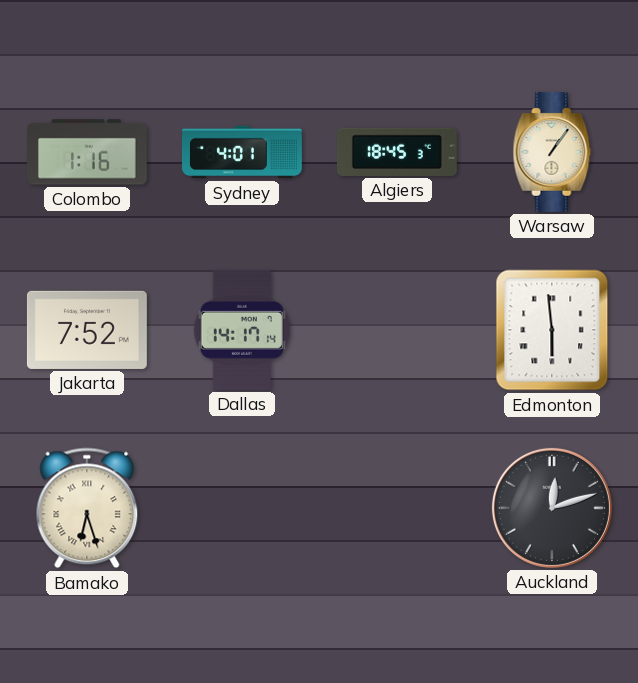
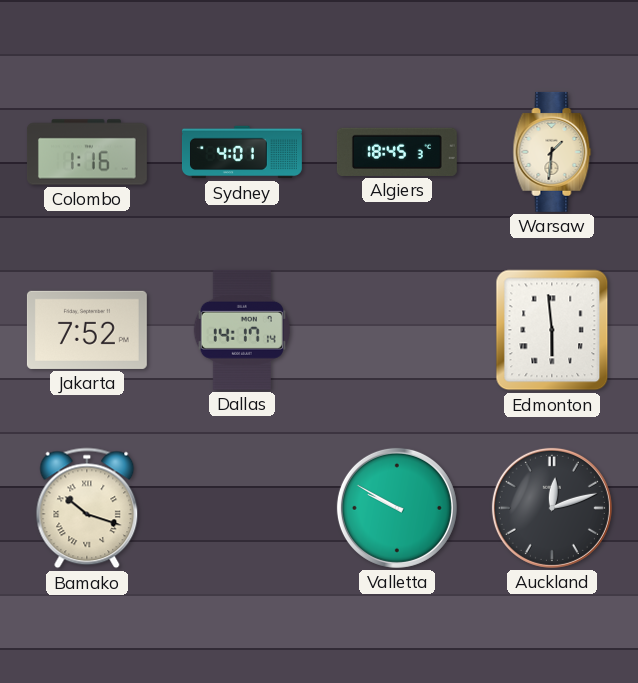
Warsaw: 1:06 -> 1:31 (552, 152)
Bamako: 6:27 -> 10:18 (87, 508)
Valletta: none -> 9:50 (397, 508)
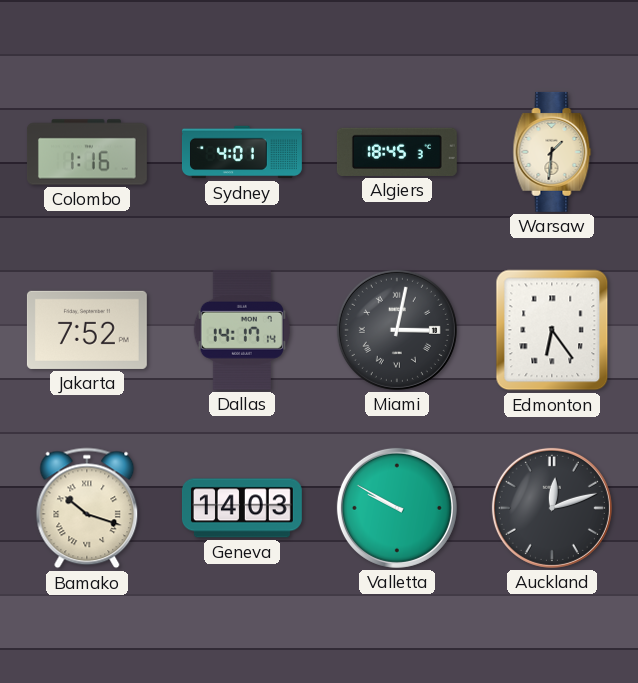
Miami: none -> 3:02 (397, 330)
Edmonton: 5:59 -> 6:24 (552, 330)
Geneva: none -> 14:03 (242, 508)
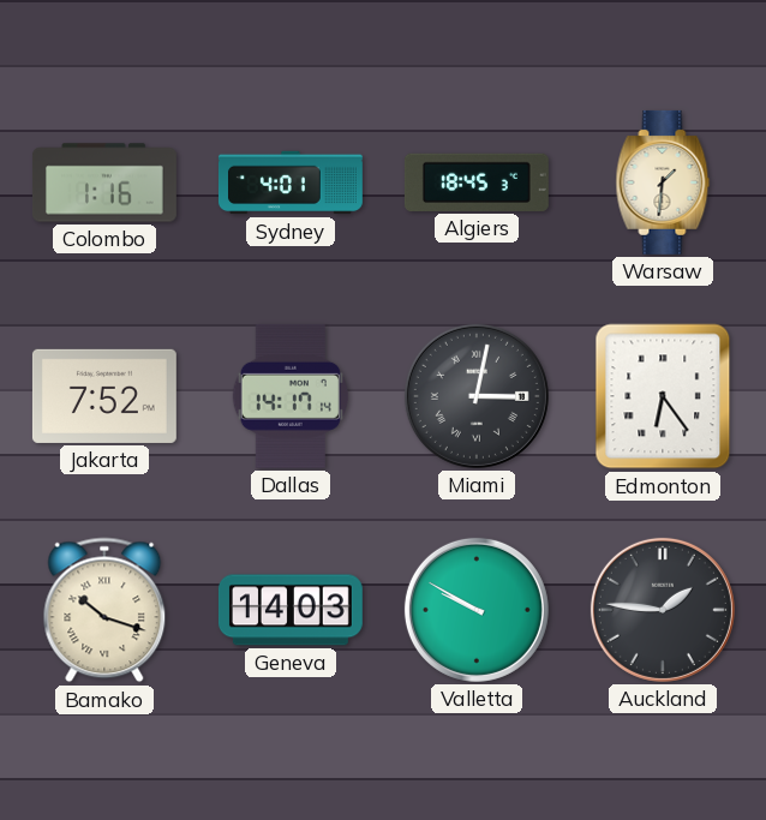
Auckland: 12:12 -> 1:46 (663, 610)
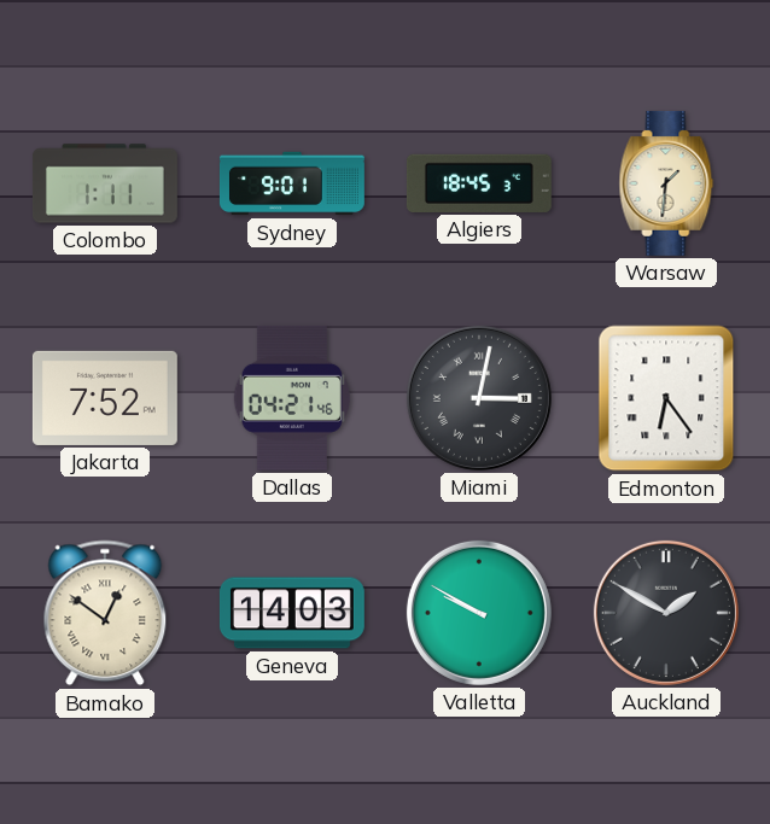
Colombo: 1:16 -> 1:11 (105, 183)
Sydney: 4:01 -> 9:01 (292, 183)
Dallas: 14:17 -> 04:21 (292, 398)
Bamako: 10:18 -> 12:51 (105, 613)
Auckland: 1:46 -> 1:50 (666, 613)
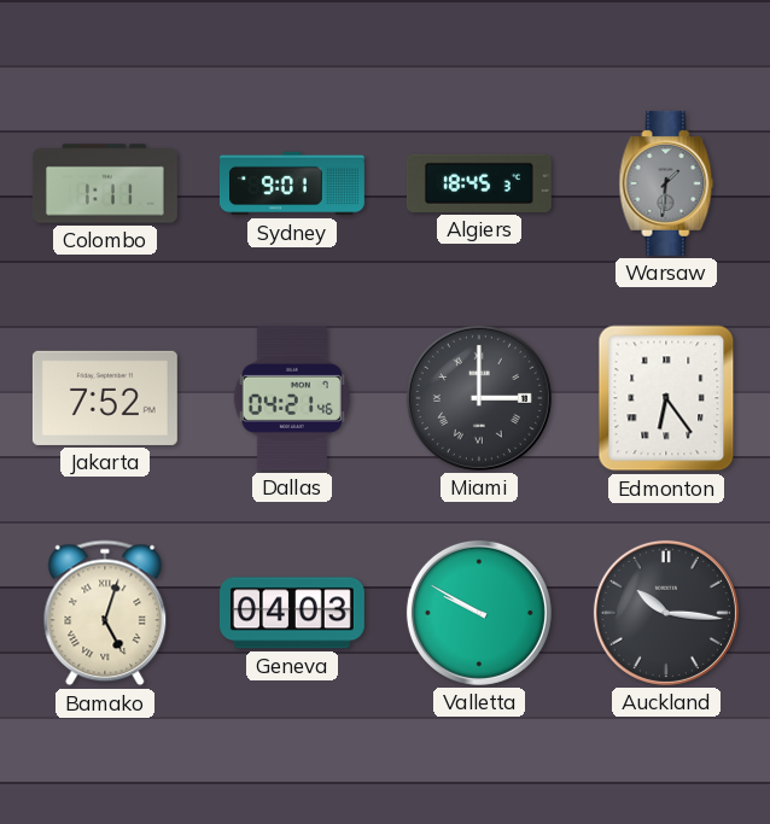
Warsaw dial: cream -> grey (666, 183)
Miami: 3:02 -> 3:00 (479, 398)
Bamako: 12:51 -> 5:03 (105, 613)
Geneva: 14:03 -> 04:03 (292, 613)
Auckland: 1:50 -> 10:16 (666, 613)
